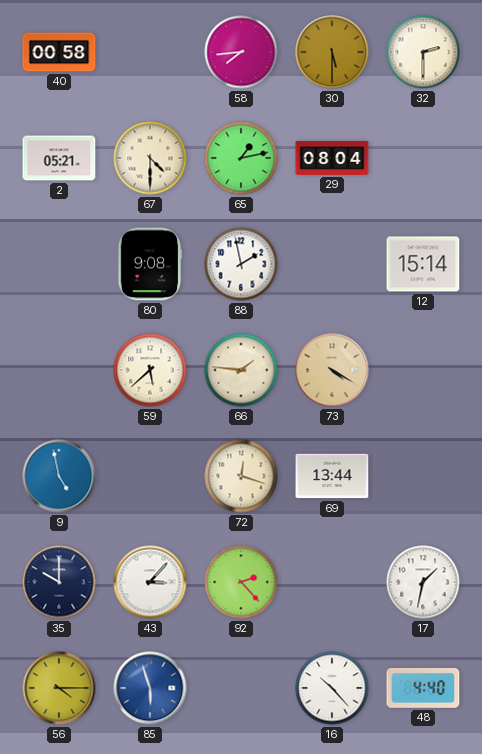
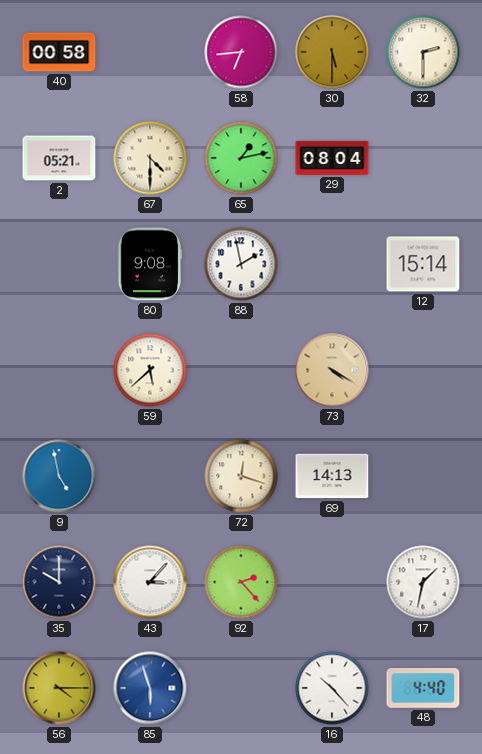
58: 7:44 -> 6:44 (241, 52)
66: 1:46 -> none (241, 370)
69: 13:44 -> 14:13 (332, 476)
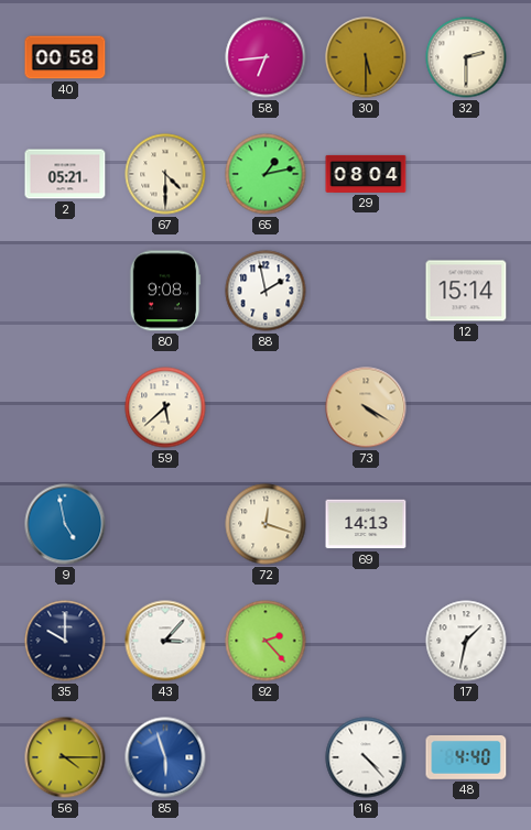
16: 10:23 -> 4:23 (366, 757)
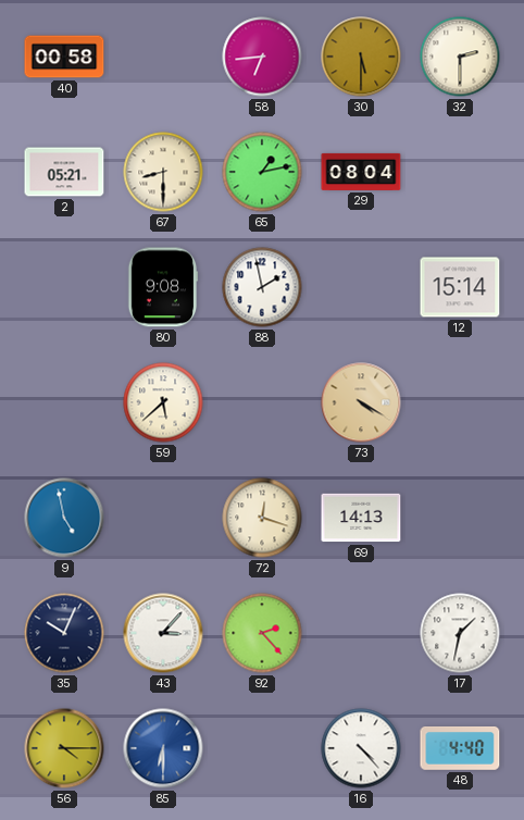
67: 4:30 -> 8:30 (163, 172)
35: 10:00 -> 10:04 (64, 633)
85: 5:57 -> 6:30 (163, 748)
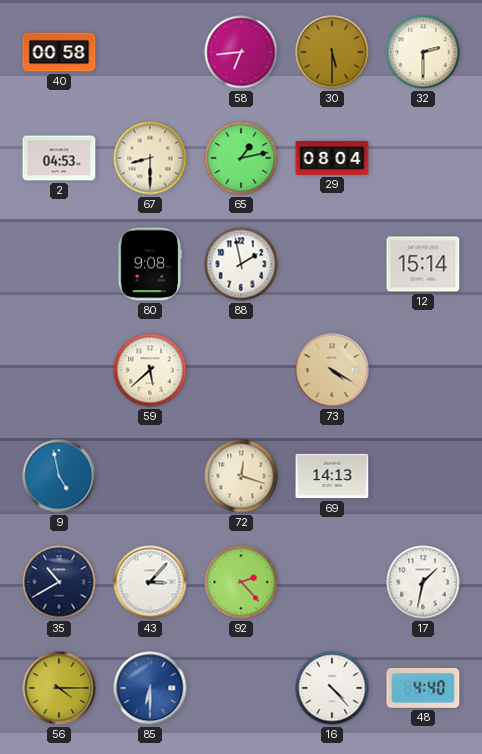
2: 05:21 -> 04:53 (59, 158)
35: 10:04 -> 10:40 (59, 582)
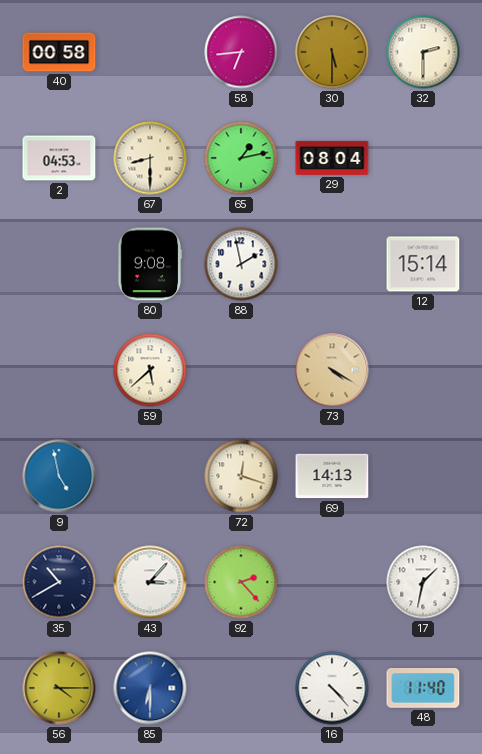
48: 4:40 -> 11:40 (423, 688)
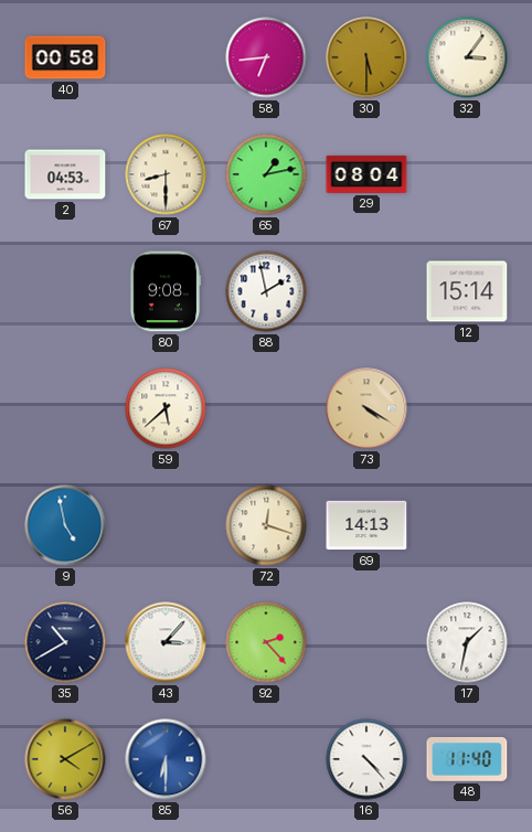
32: 2:30 -> 3:06 (467, 57)
56: 4:15 -> 4:10 (65, 759)
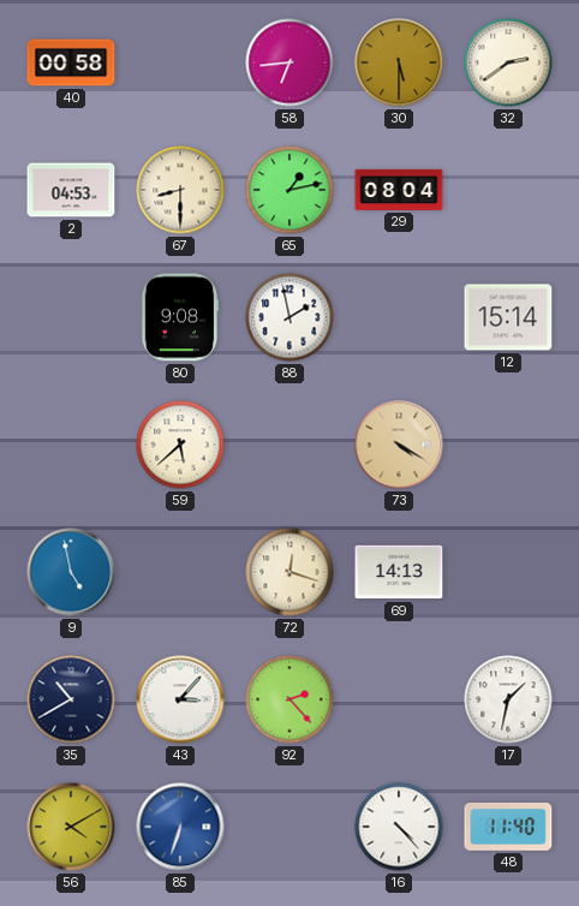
32: 3:06 -> 2:39 (508, 62)
85: 6:30 -> 6:33 (180, 827)
